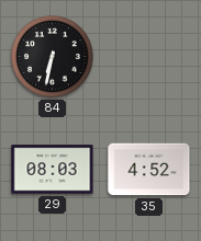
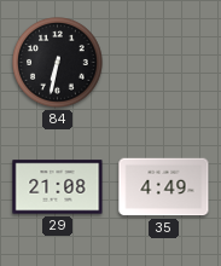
29: 08:03 -> 21:08 (58, 187)
35: 4:52 -> 4:49 (164, 187)
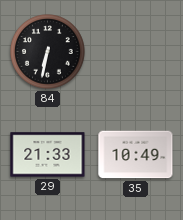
29: 21:08 -> 21:33 (48, 155)
35: 4:49 -> 10:49 (136, 155)
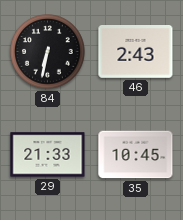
46: none -> 2:43 (136, 52)
35: 10:49 -> 10:45 (136, 155)
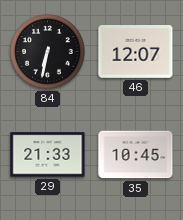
46: 2:43 -> 12:07 (136, 52)
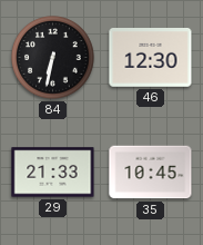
46: 12:07 -> 12:30 (151, 58)
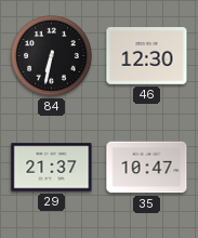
29: 21:33 -> 21:37 (52, 168)
35: 10:45 -> 10:47 (147, 168)
